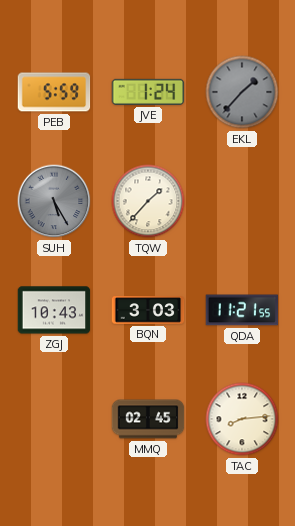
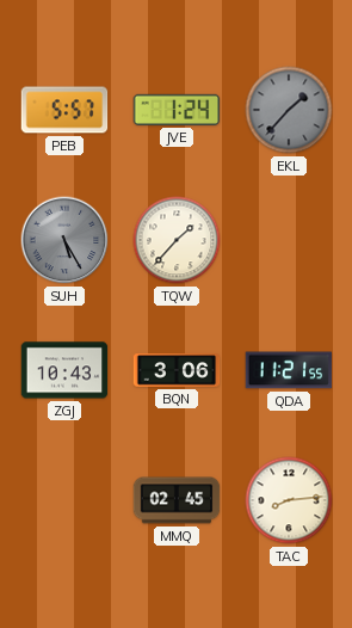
PEB: 5:59 -> 5:57 (64, 110)
BQN: 3:03 -> 3:06 (177, 370)
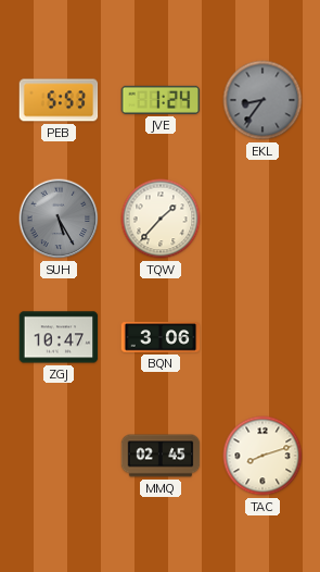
PEB: 5:57 -> 5:53 (59, 100)
EKL: 1:37 -> 8:36 (263, 100)
ZGJ: 10:43 -> 10:47 (59, 337)
QDA: 11:21 -> none (289, 370)
TAC: 8:14 -> 8:12 (263, 456)
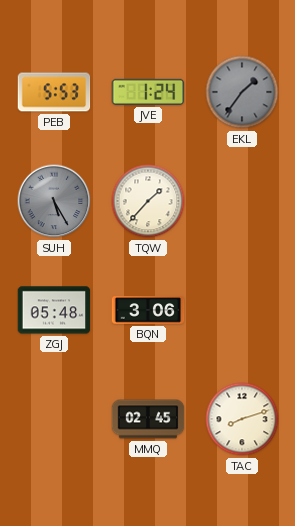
EKL: 8:36 -> 1:36 (242, 92)
ZGJ: 10:47 -> 05:48 (54, 310)
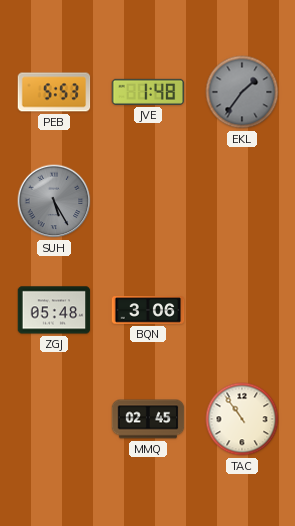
JVE: 1:24 -> 1:48 (148, 92)
TQW: 1:37 -> none (148, 201)
TAC: 8:12 -> 10:54 (242, 419)
